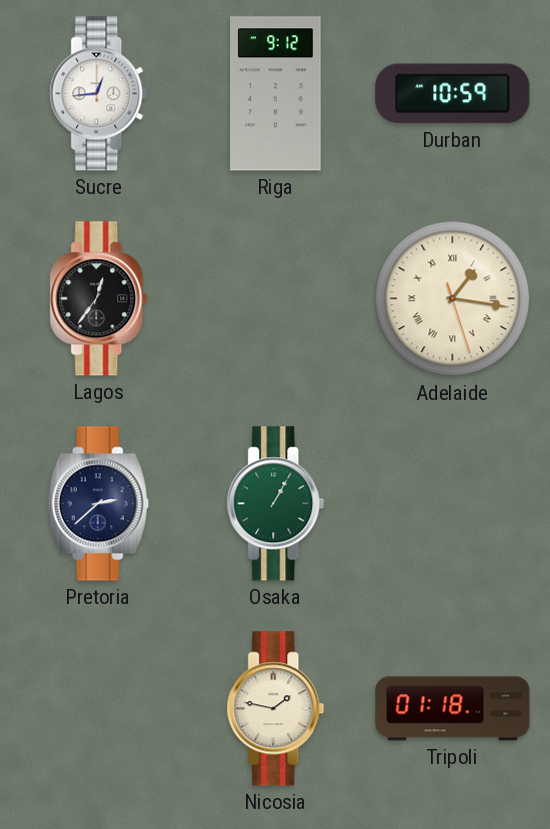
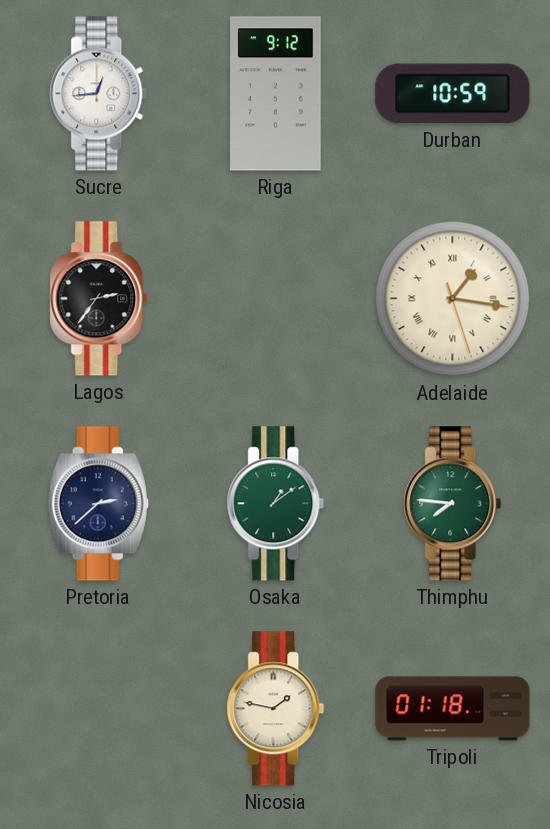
Lagos: 12:36 -> 2:36 (99, 299)
Osaka: 1:05 -> 1:09 (276, 504)
Thimphu: none -> 7:46 (453, 504)
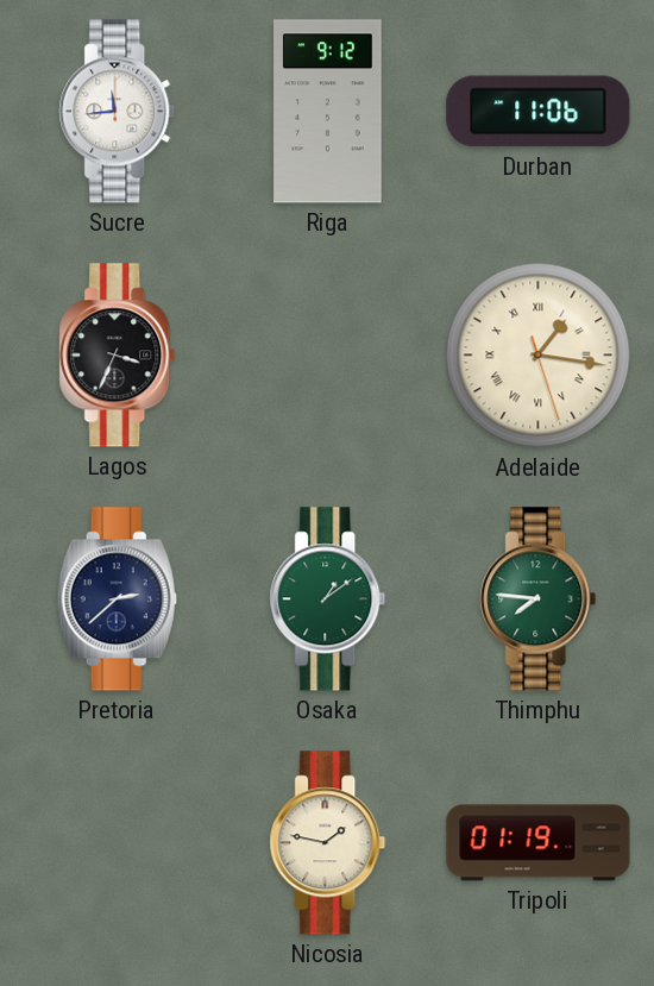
Sucre: 12:44 -> 11:44 (118, 112)
Durban: 10:59 -> 11:06 (539, 112)
Lagos: 2:36 -> 3:34 (118, 356)
Tripoli: 01:18 -> 01:19 (539, 843)
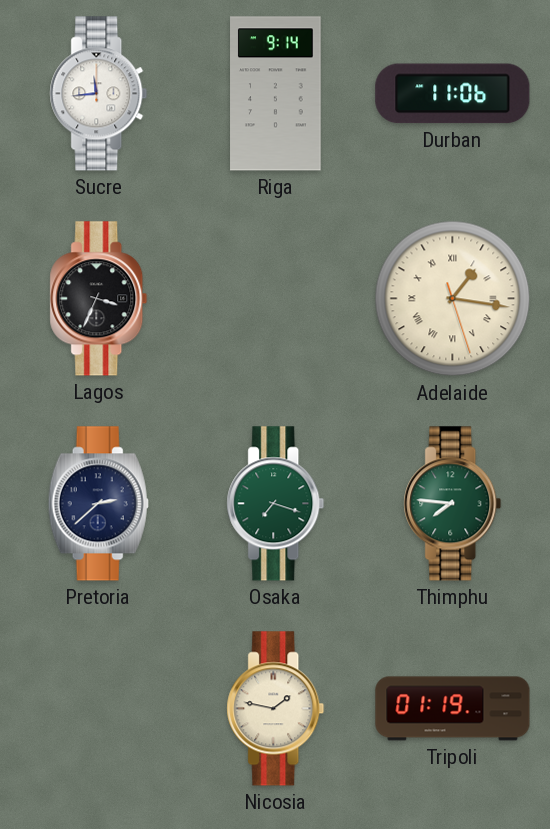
Riga: 9:12 -> 9:14 (276, 94)
Osaka: 1:09 -> 7:18 (276, 504)
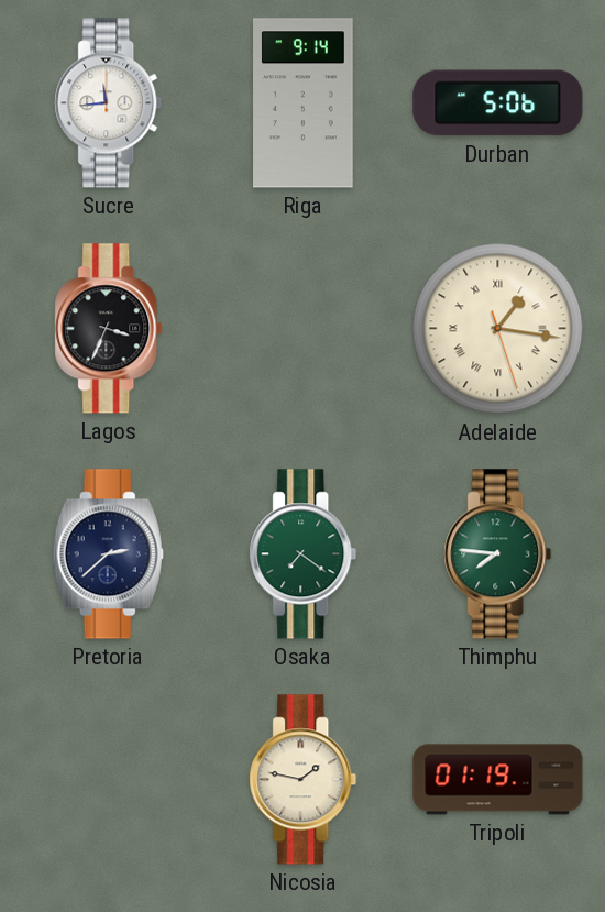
Durban: 11:06 -> 5:06 (498, 103)
Osaka: 7:18 -> 7:21 (304, 554)
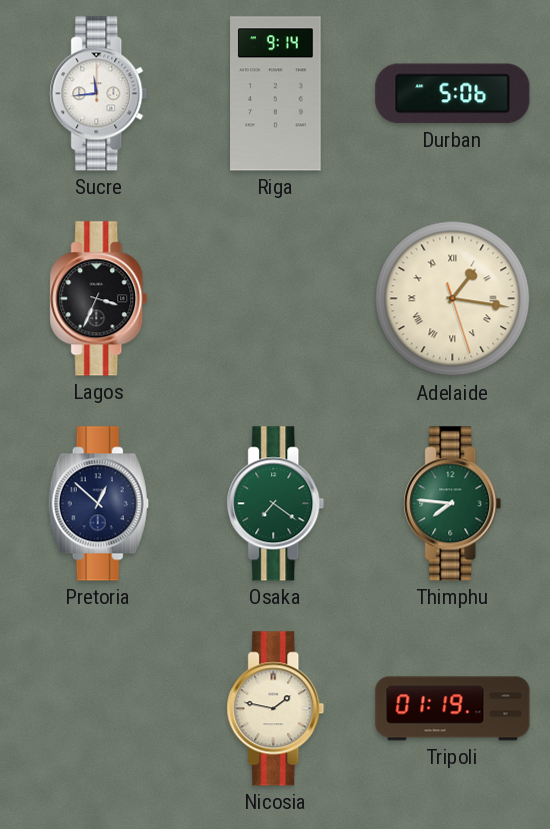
Pretoria: 2:38 -> 12:52 (98, 504)
